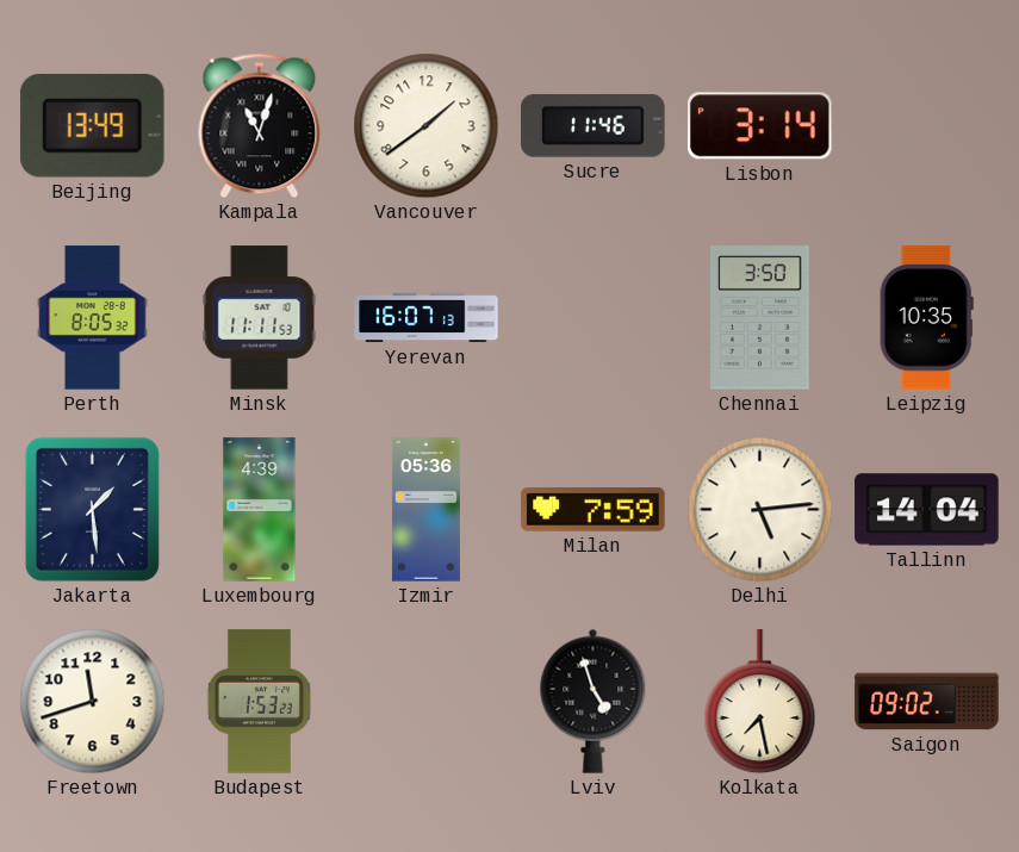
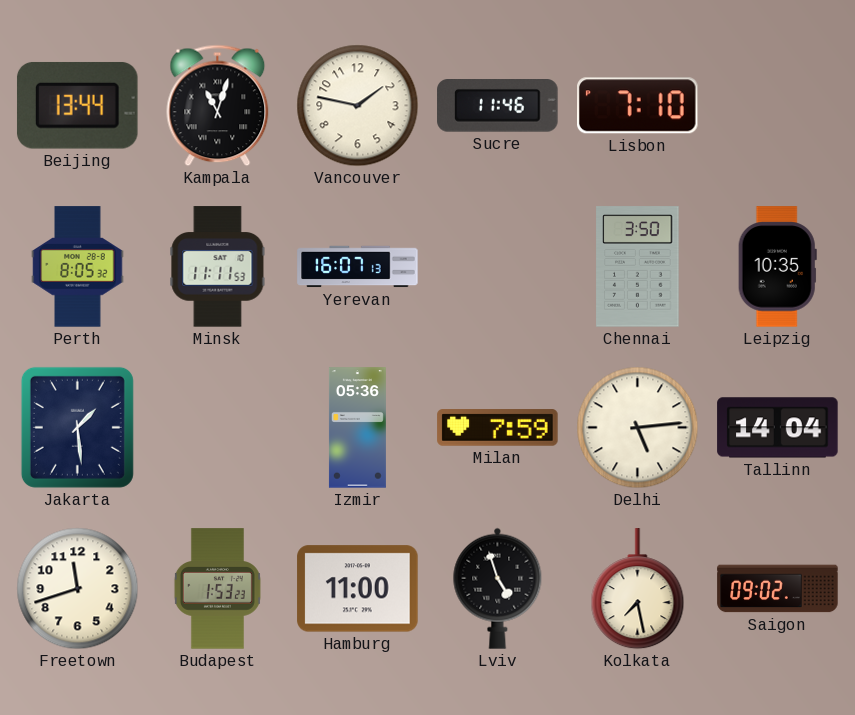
Beijing: 13:49 -> 13:44 (77, 105)
Vancouver: 1:39 -> 1:47 (358, 106)
Lisbon: 3:14 -> 7:10 (638, 106)
Luxembourg: 4:39 -> none (260, 510)
Hamburg: none -> 11:00 (358, 589)
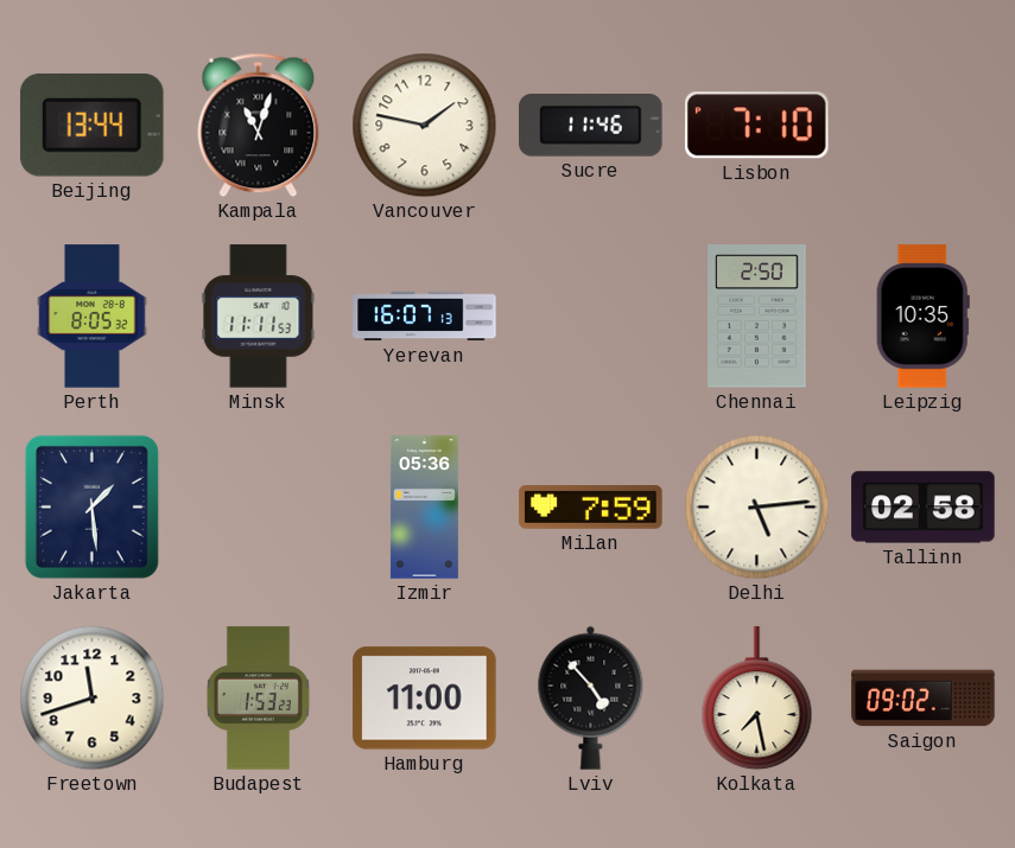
Chennai: 3:50 -> 2:50 (757, 317)
Tallinn: 14:04 -> 02:58 (924, 508)
Lviv: 4:57 -> 4:53 (591, 697)
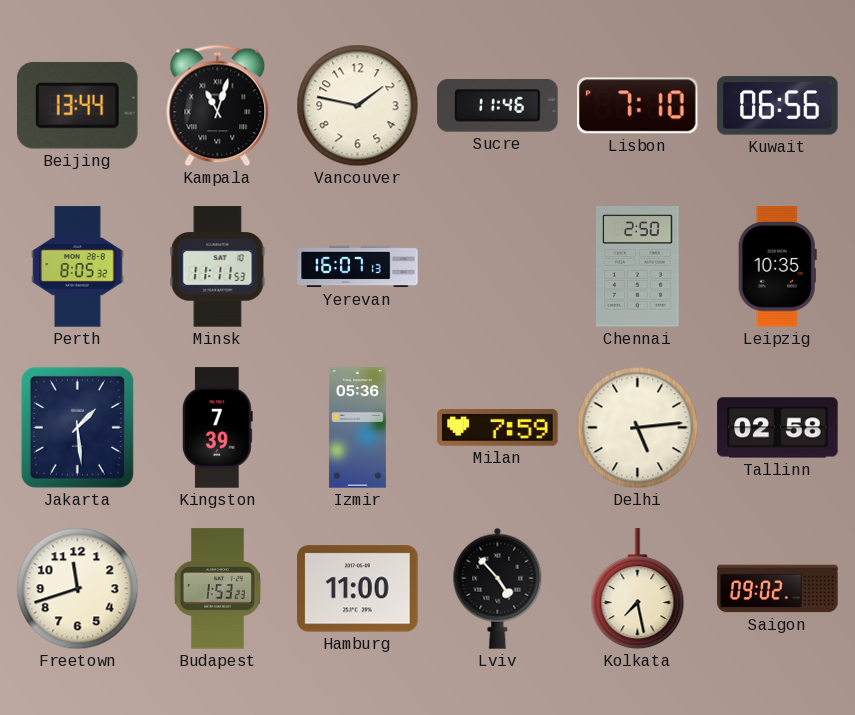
Kuwait: none -> 06:56 (778, 106)
Kingston: none -> 7:39 (217, 428)
